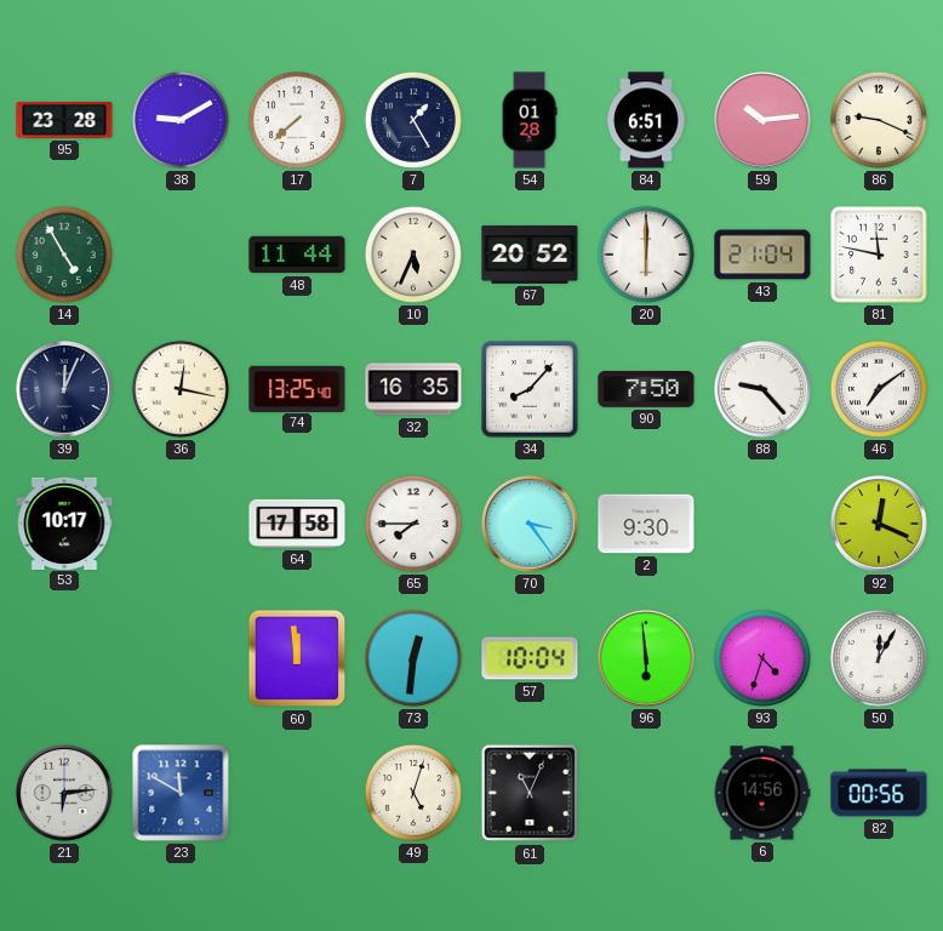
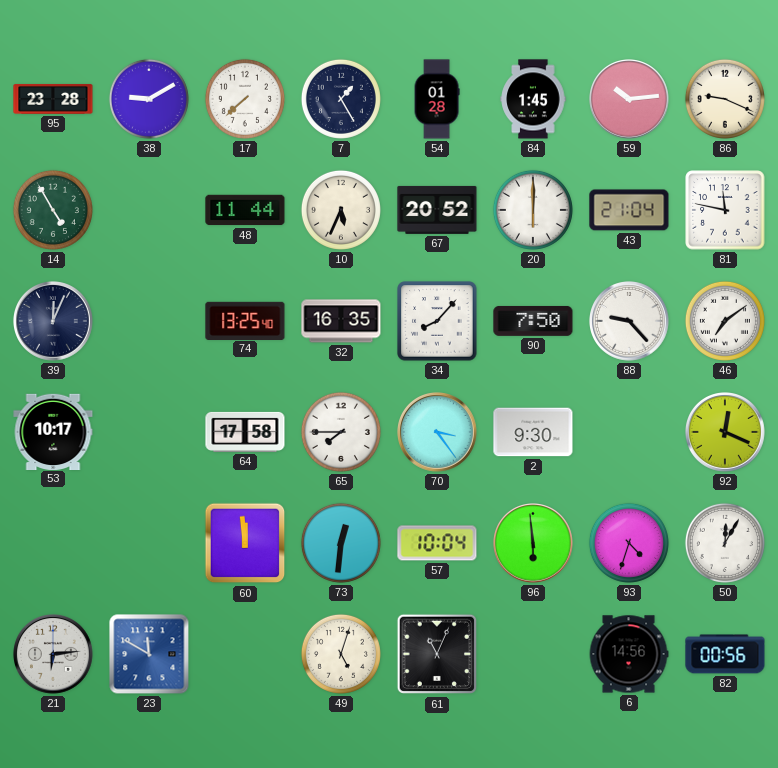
84: 6:51 -> 1:45 (533, 99)
36: 12:17 -> none (181, 389)
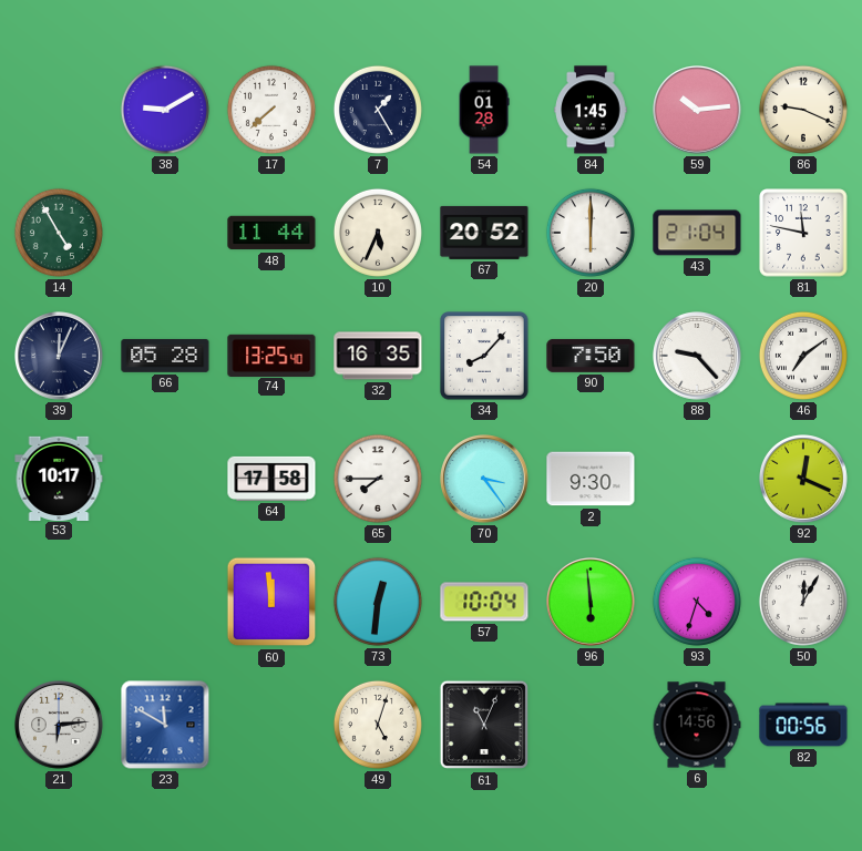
95: 23:28 -> none (53, 99)
66: none -> 05:28 (165, 356)
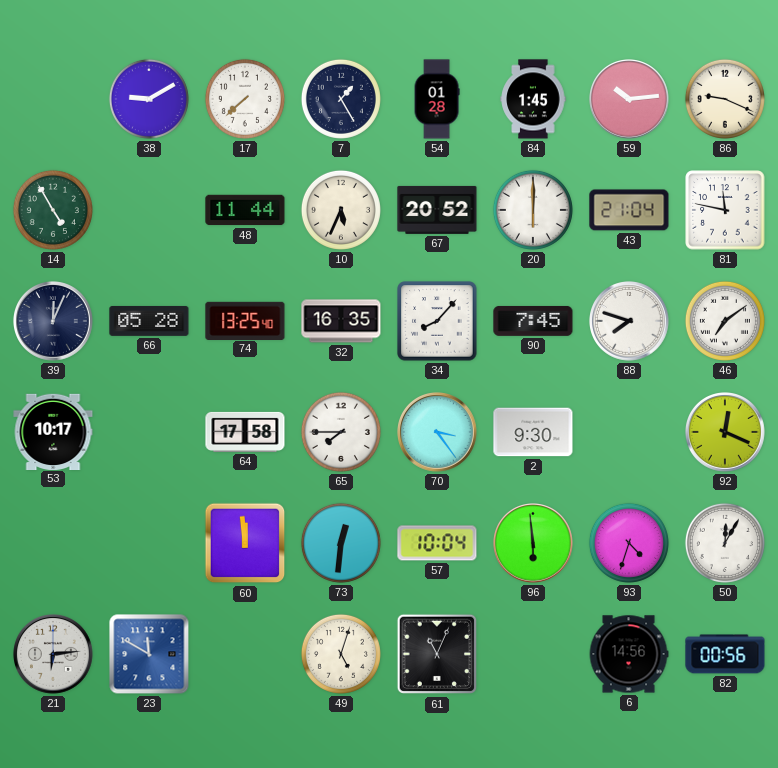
90: 7:50 -> 7:45 (533, 321)
88: 9:23 -> 7:48 (630, 322)
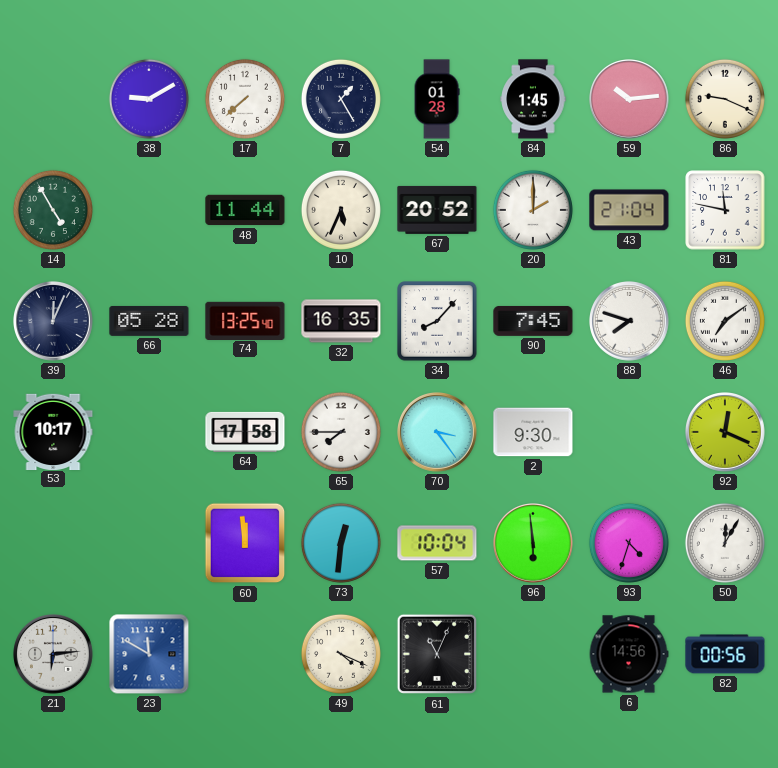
20: 6:00 -> 2:00 (533, 210)
49: 5:03 -> 4:19 (341, 654)
